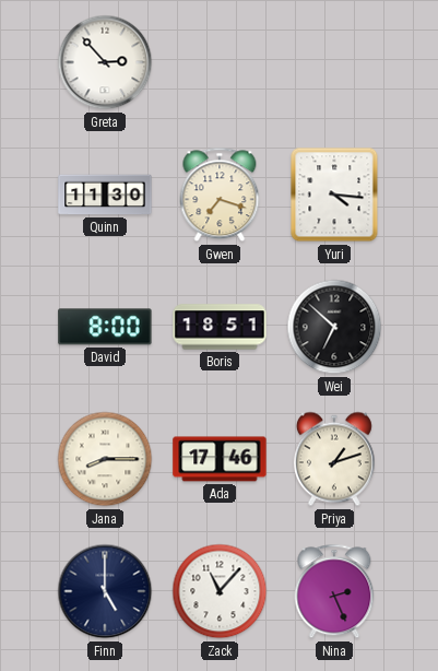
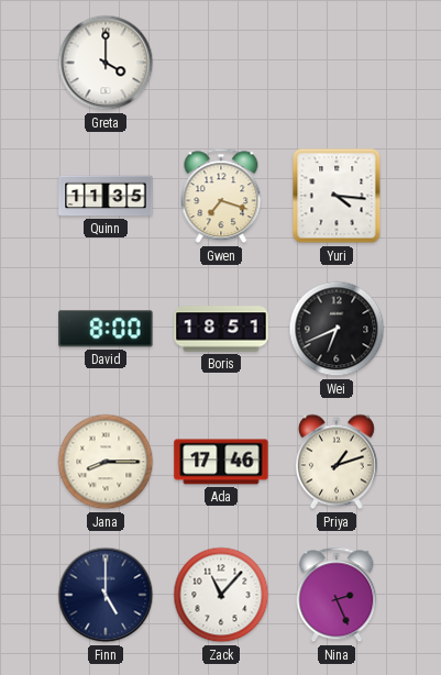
Greta: 2:53 -> 4:00 (106, 63)
Quinn: 11:30 -> 11:35 (106, 196)
Wei: 6:52 -> 6:41 (337, 329)
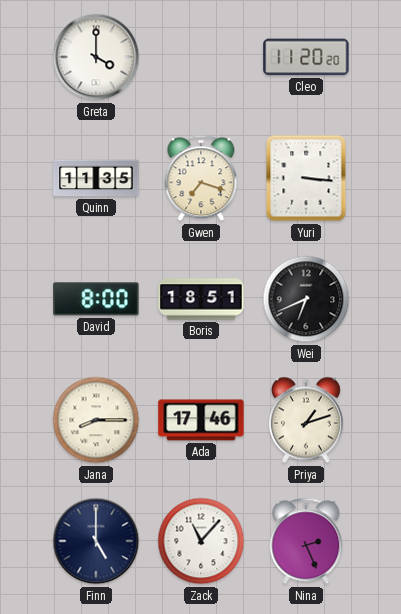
Cleo: none -> 11:20 (306, 57)
Yuri: 4:16 -> 3:16 (306, 178)
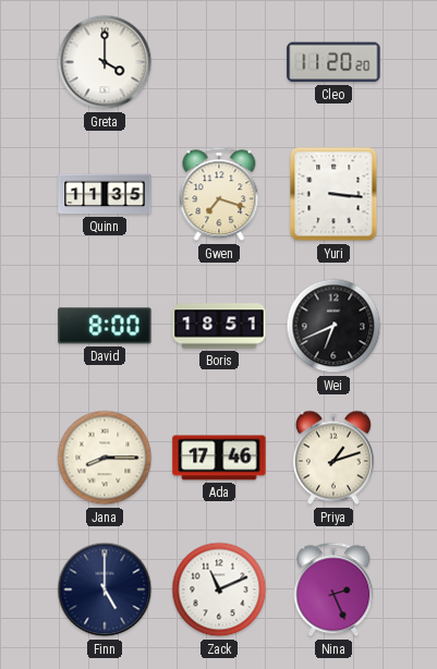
Zack: 11:07 -> 11:11 (219, 589)
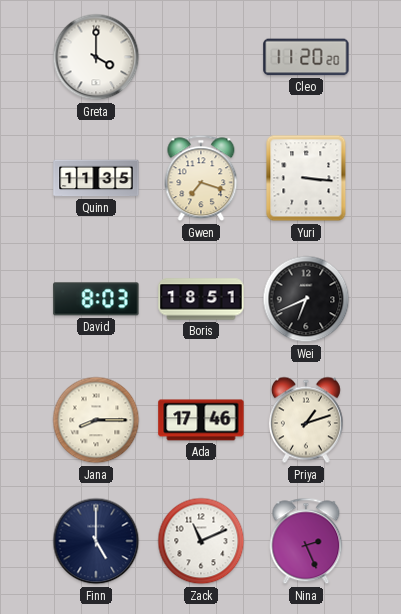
David: 8:00 -> 8:03 (96, 299)
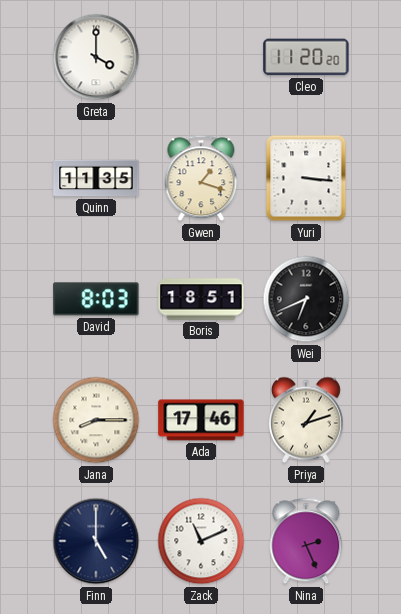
Gwen: 7:18 -> 1:18 (201, 178)
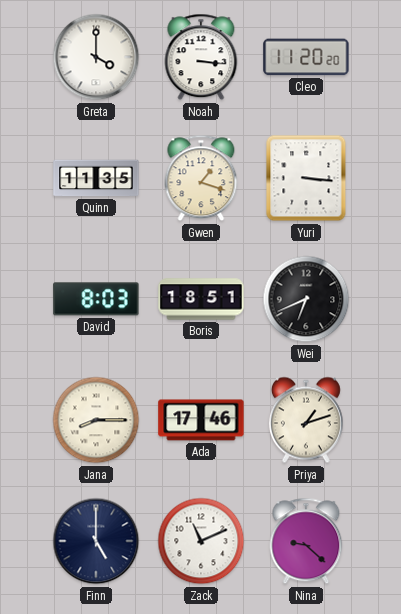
Noah: none -> 3:16 (201, 57)
Nina: 2:26 -> 9:22 (306, 541)
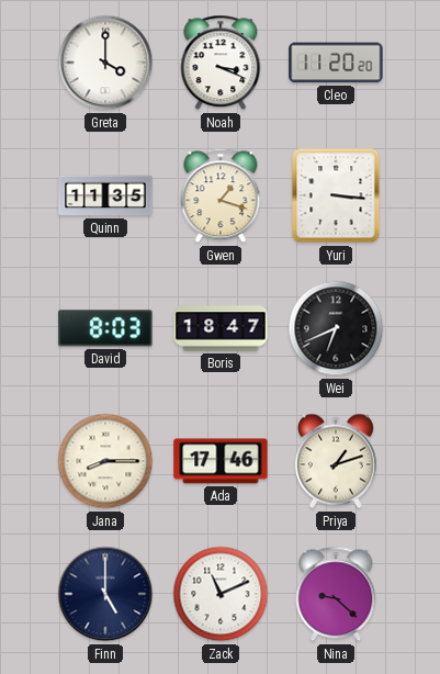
Noah: 3:16 -> 3:19 (221, 63)
Boris: 18:51 -> 18:47 (221, 328)
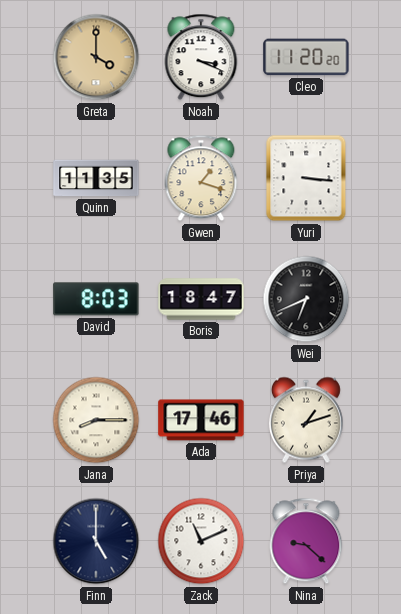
Greta dial: white -> champagne (96, 57)
